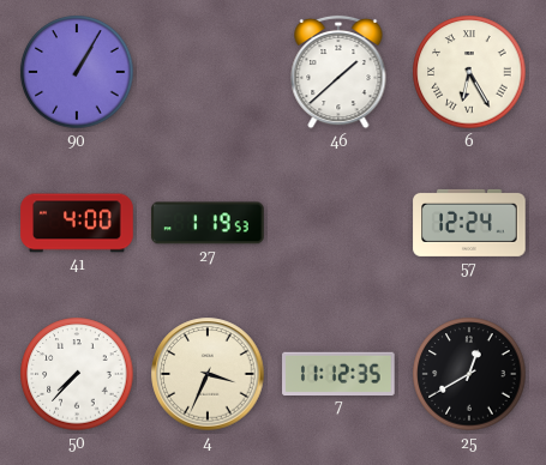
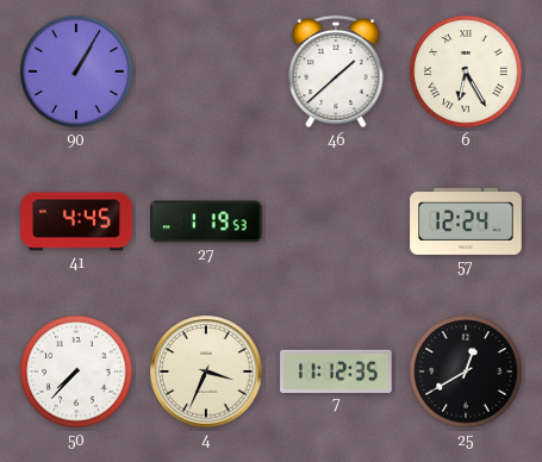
41: 4:00 -> 4:45 (76, 221)
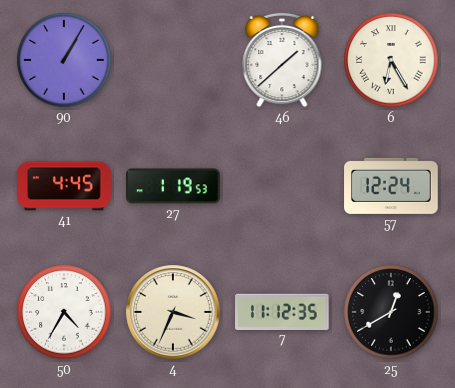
50: 7:37 -> 4:35 (64, 312)
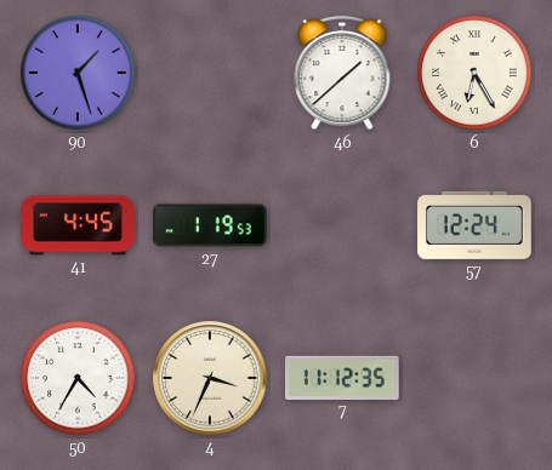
90: 1:05 -> 1:27 (78, 73)
25: 12:40 -> none (391, 312)
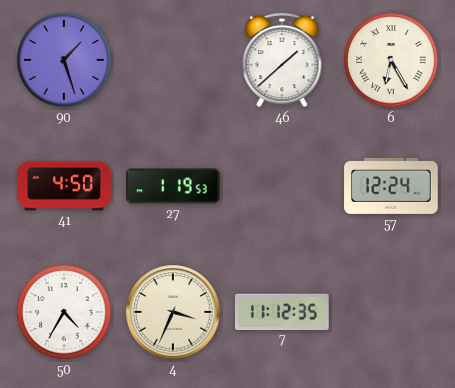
41: 4:45 -> 4:50 (64, 186)
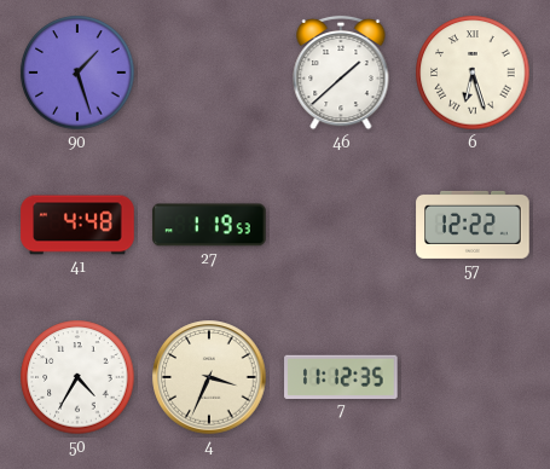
6: 6:25 -> 6:27 (473, 73)
41: 4:50 -> 4:48 (77, 225)
57: 12:24 -> 12:22 (473, 225)
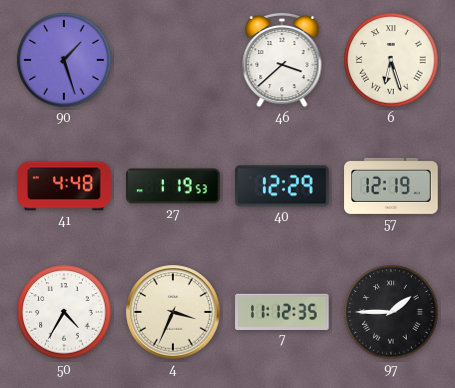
46: 1:38 -> 3:38 (282, 60)
40: none -> 12:29 (282, 186)
57: 12:22 -> 12:19 (391, 186)
97: none -> 1:45 (391, 312)
